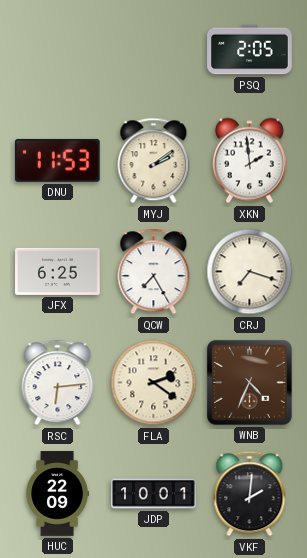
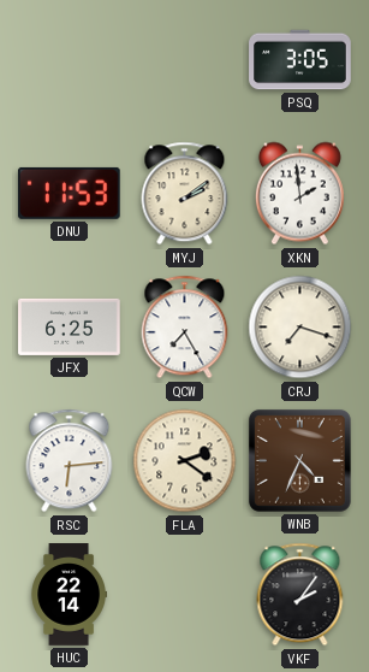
PSQ: 2:05 -> 3:05 (300, 60)
HUC: 22:09 -> 22:14 (69, 595)
JDP: 10:01 -> none (154, 494)
VKF: 2:01 -> 2:06 (300, 595)
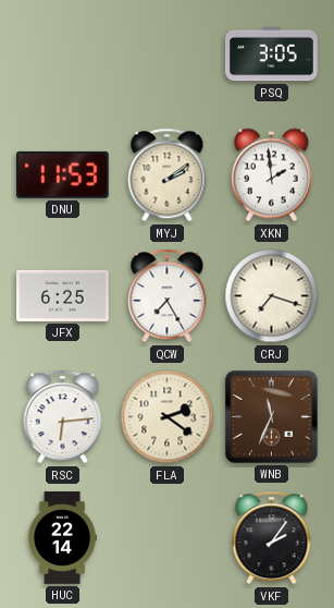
WNB: 4:34 -> 11:34 (271, 416)
